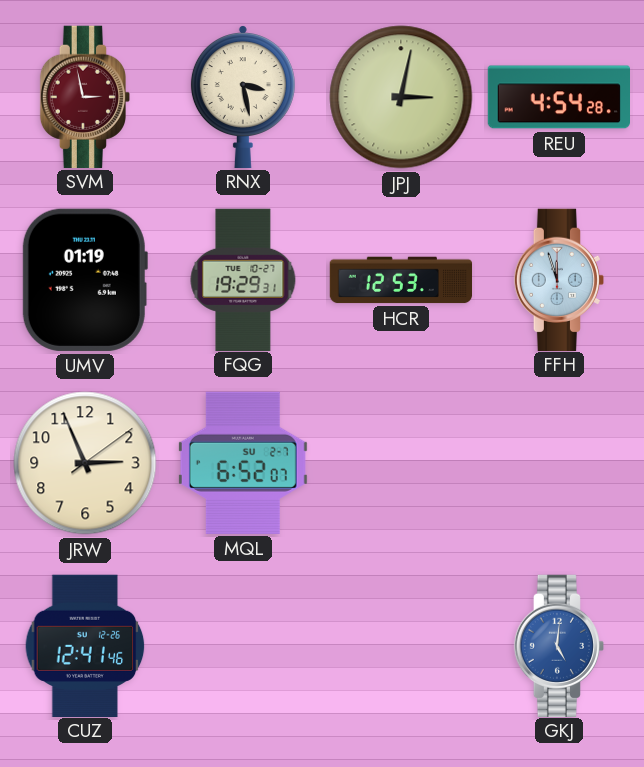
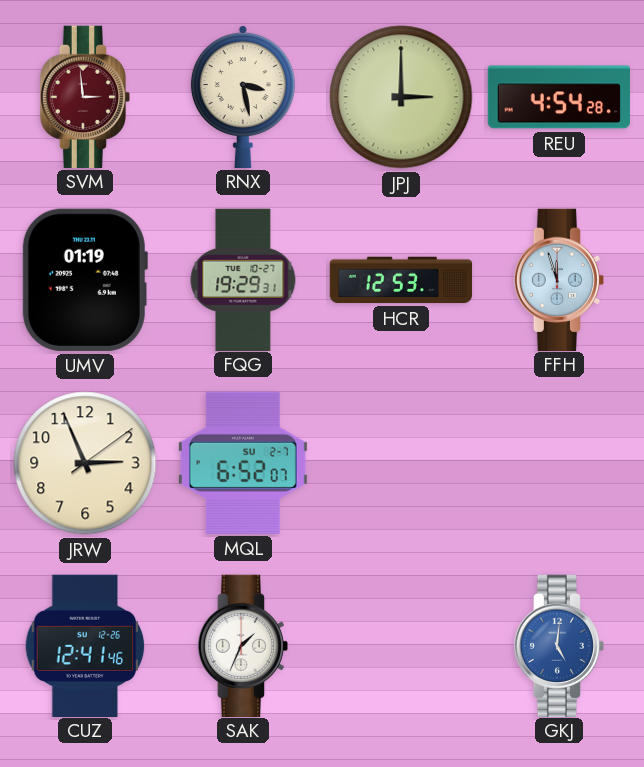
SVM: 2:58 -> 2:59 (84, 96)
JPJ: 3:02 -> 3:00 (401, 97)
SAK: none -> 1:34 (242, 645)
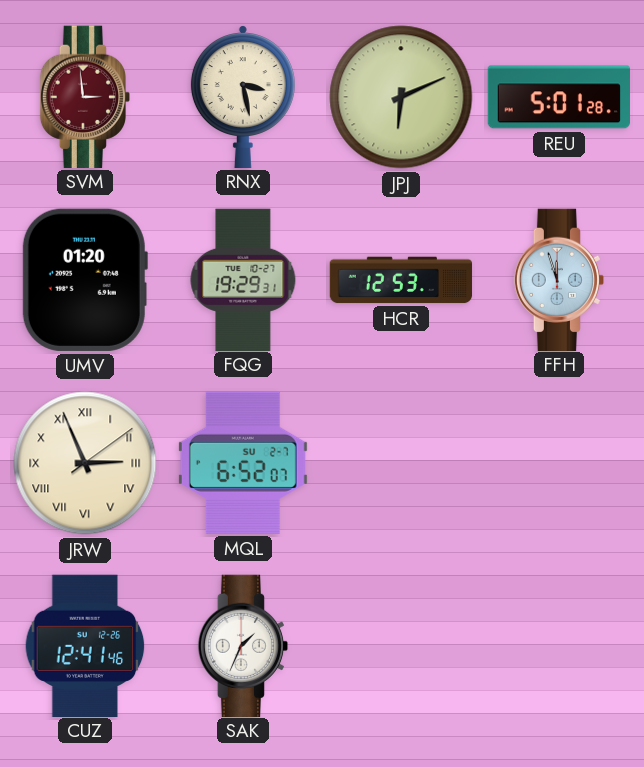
JPJ: 3:00 -> 6:11 (401, 97)
REU: 4:54 -> 5:01 (558, 97)
UMV: 01:19 -> 01:20 (85, 280)
JRW numerals: Arabic -> Roman (85, 463)
GKJ: 5:01 -> none (558, 645)
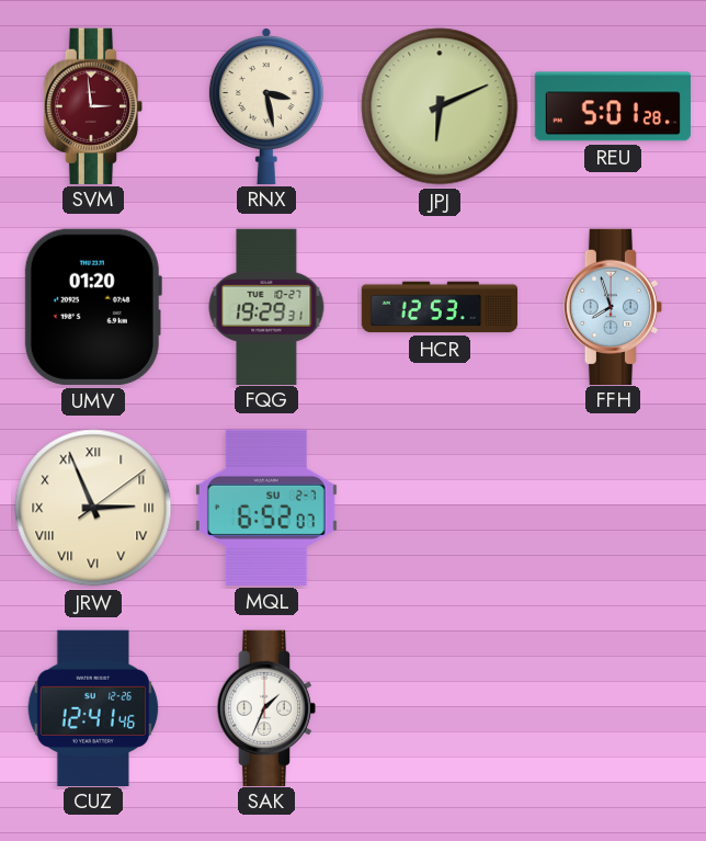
FFH: 11:57 -> 7:57 (612, 306)
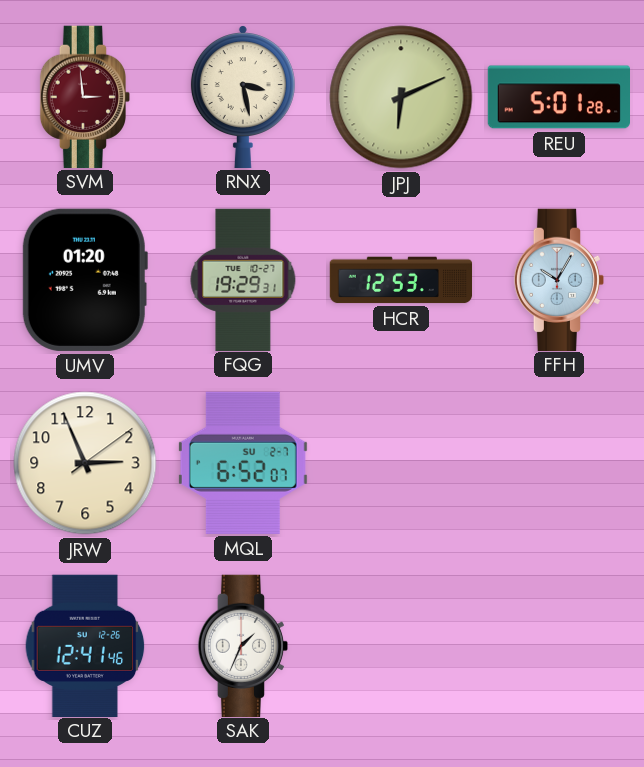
FFH: 7:57 -> 10:05 (558, 279)
JRW numerals: Roman -> Arabic (85, 463)
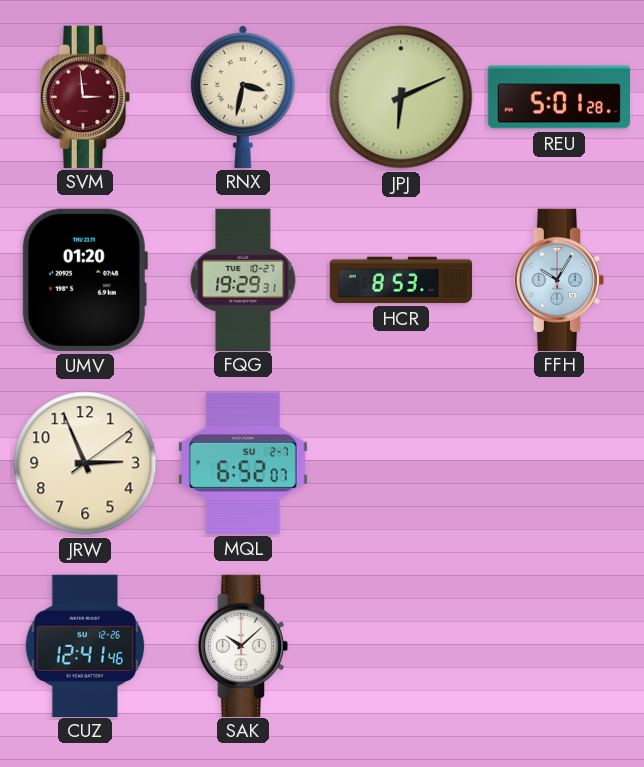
RNX: 3:28 -> 3:32 (243, 96)
HCR: 12:53 -> 8:53 (401, 280)
SAK: 1:34 -> 10:08 (242, 645)
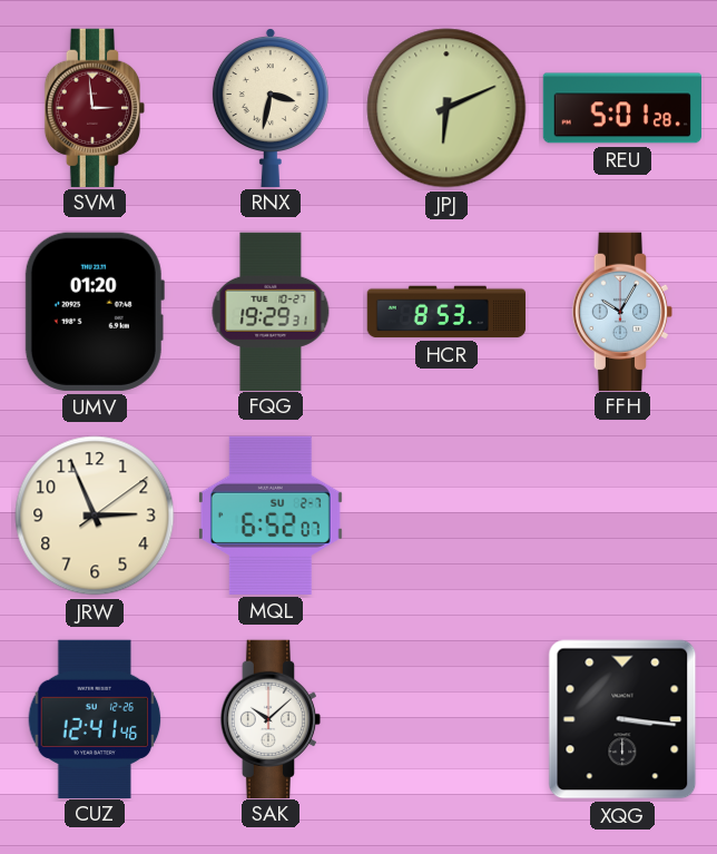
XQG: none -> 3:16 (622, 719)
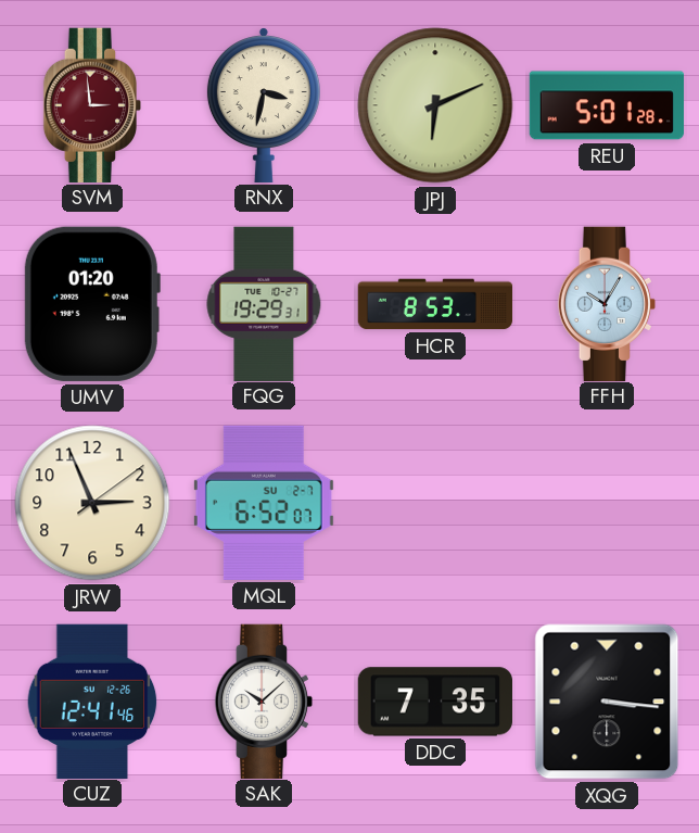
DDC: none -> 7:35 (434, 702)
